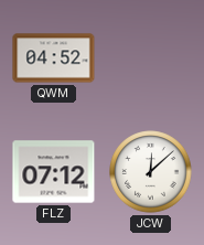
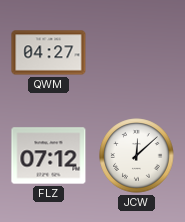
QWM: 04:52 -> 04:27 (49, 53)
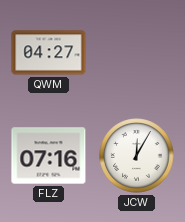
FLZ: 07:12 -> 07:16 (49, 156)
JCW: 12:08 -> 12:05 (137, 156)
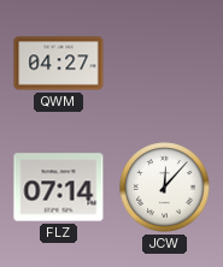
FLZ: 07:16 -> 07:14 (59, 188)
JCW: 12:05 -> 12:07 (165, 188)
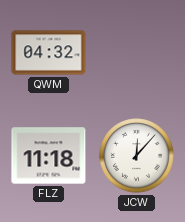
QWM: 04:27 -> 04:32 (49, 53)
FLZ: 07:14 -> 11:18 (49, 156)
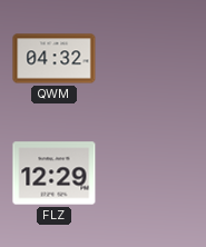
FLZ: 11:18 -> 12:29 (55, 174)
JCW: 12:07 -> none (137, 156)
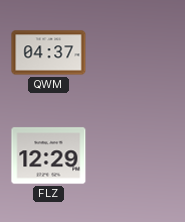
QWM: 04:32 -> 04:37 (49, 53)
